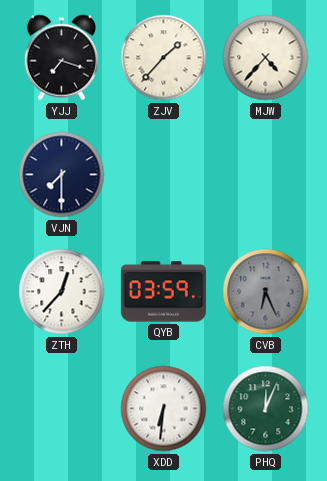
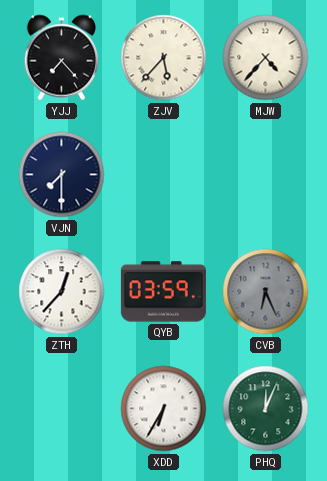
YJJ: 7:18 -> 7:23 (61, 58)
ZJV: 1:37 -> 5:37 (164, 58)
XDD: 6:31 -> 6:35 (164, 409)
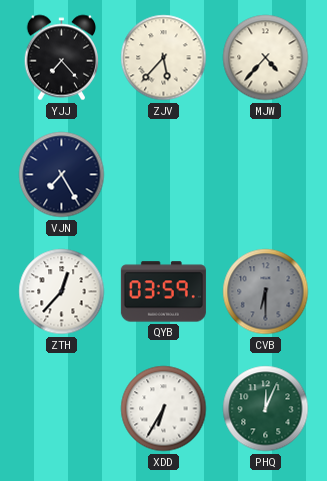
VJN: 7:30 -> 7:25 (62, 175)
CVB: 6:26 -> 6:30 (266, 292)
